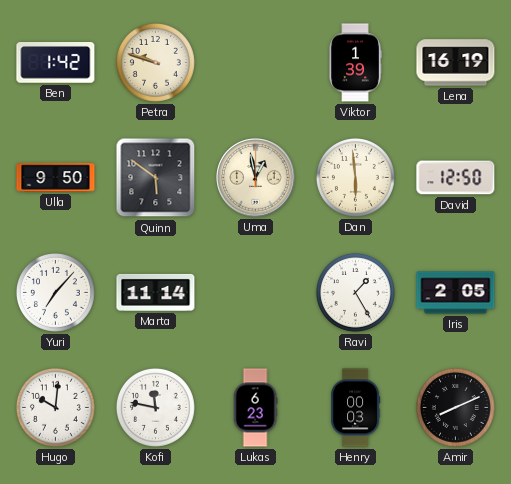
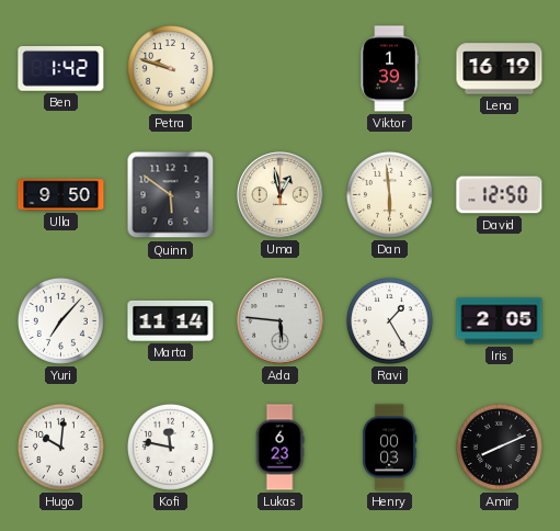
Ada: none -> 5:46 (281, 321)
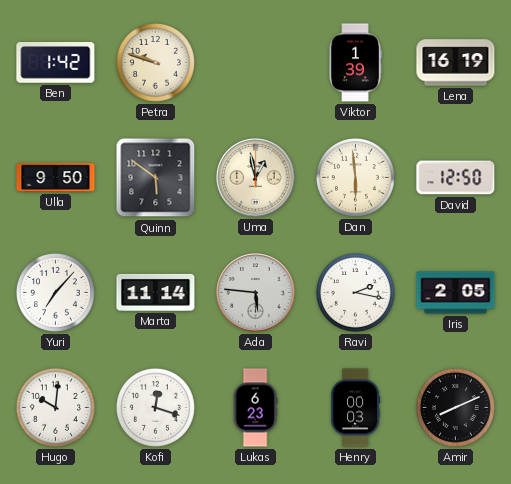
Ravi: 1:25 -> 2:17 (355, 292)
Kofi: 11:47 -> 12:18 (155, 407)
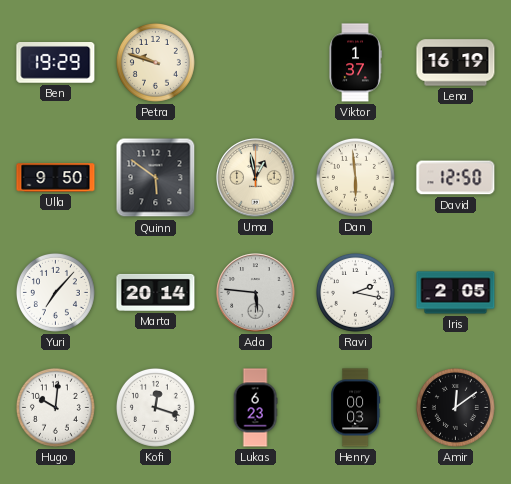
Ben: 1:42 -> 19:29 (56, 63)
Viktor: 1:39 -> 1:37 (355, 63)
Marta: 11:14 -> 20:14 (156, 292)
Amir: 8:11 -> 12:09 (455, 407)
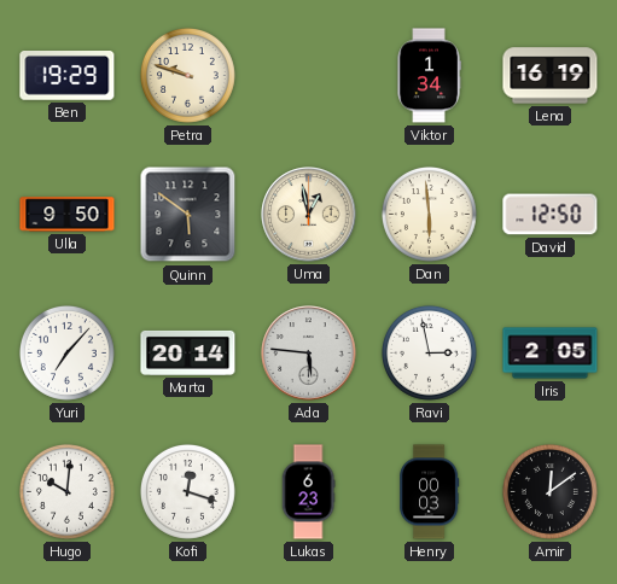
Viktor: 1:37 -> 1:34 (429, 76)
Ravi: 2:17 -> 2:58 (429, 352)
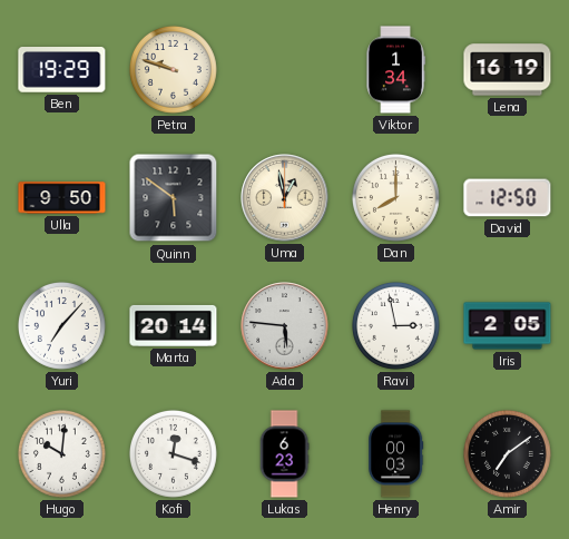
Dan: 5:59 -> 8:00 (395, 197)
Amir: 12:09 -> 7:09 (507, 453)
